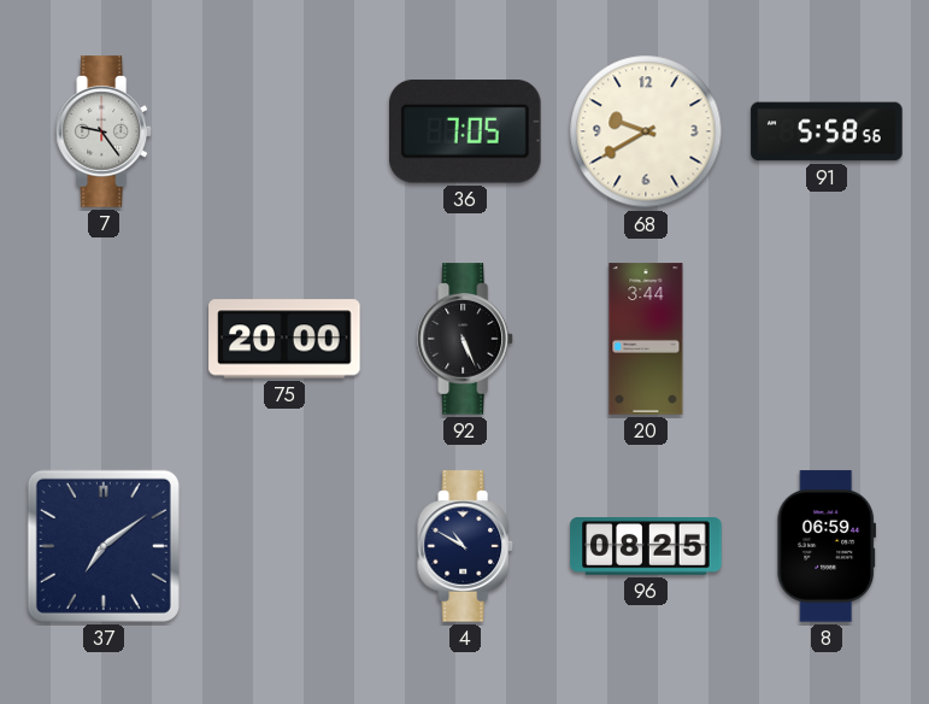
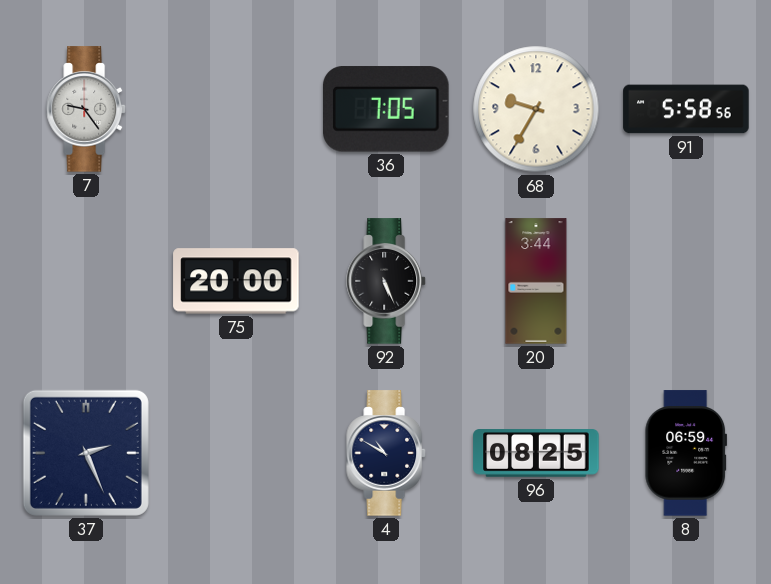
68: 9:40 -> 9:35 (536, 109)
37: 7:09 -> 2:26 (86, 453)
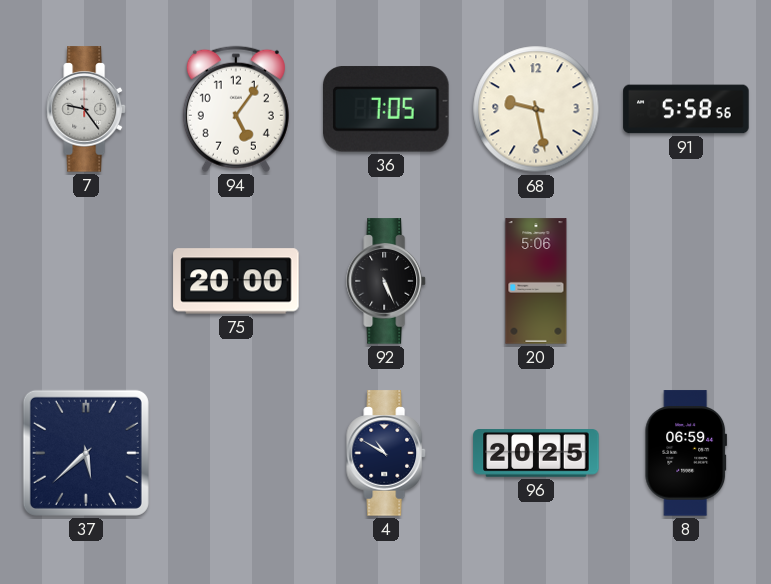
94: none -> 5:06 (236, 109)
68: 9:35 -> 9:28 (536, 109)
20: 3:44 -> 5:06 (536, 281)
37: 2:26 -> 5:38 (86, 453)
96: 08:25 -> 20:25 (536, 453)
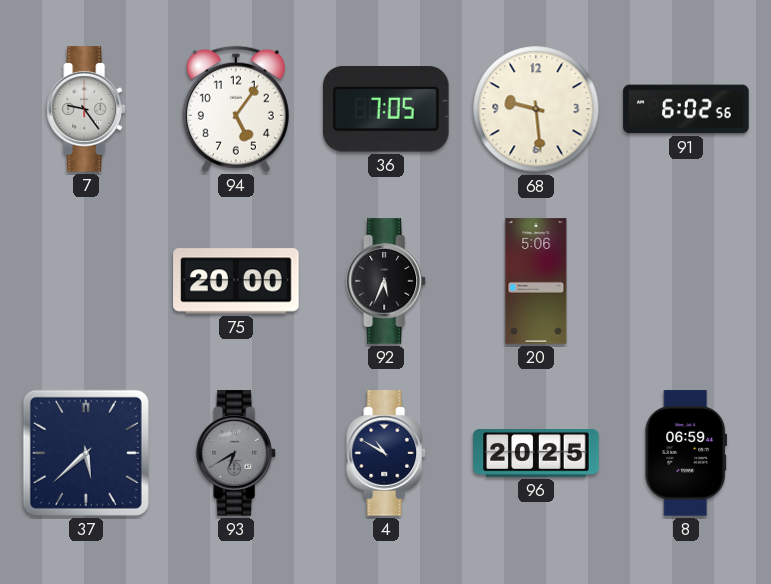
68: 9:28 -> 9:29 (536, 109)
91: 5:58 -> 6:02 (686, 109)
92: 5:26 -> 5:34 (387, 281)
93: none -> 6:40 (237, 453)
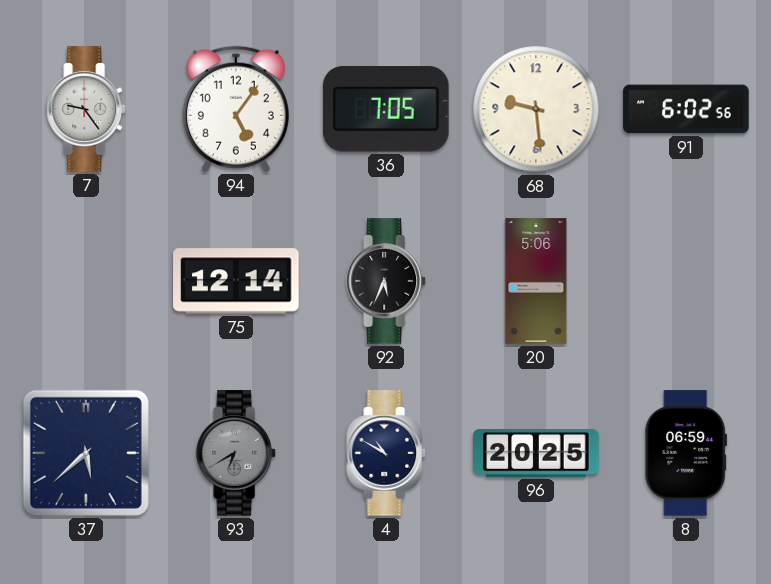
75: 20:00 -> 12:14 (236, 281)
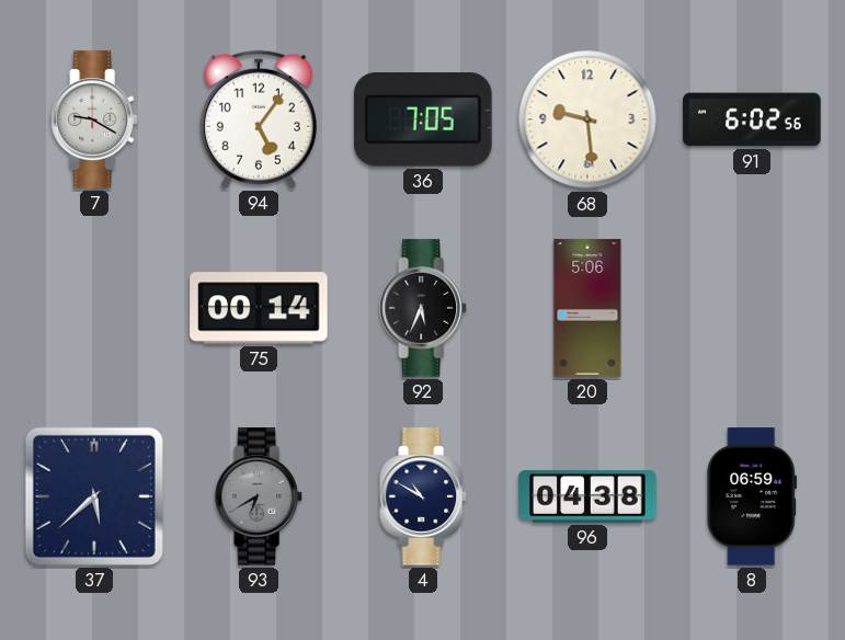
7: 9:24 -> 9:20 (95, 119)
75: 12:14 -> 00:14 (259, 308)
96: 20:25 -> 04:38 (587, 496)
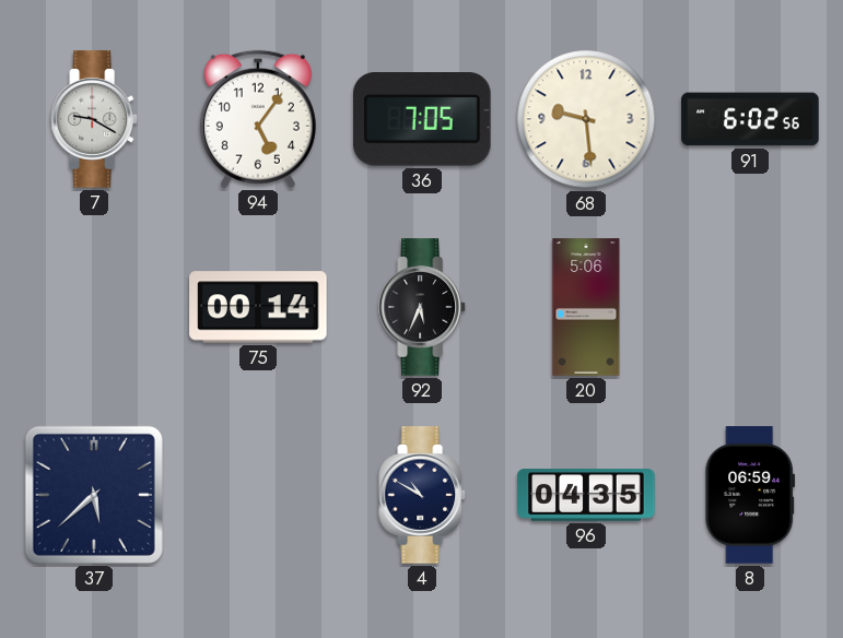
93: 6:40 -> none (260, 496)
96: 04:38 -> 04:35 (586, 495)
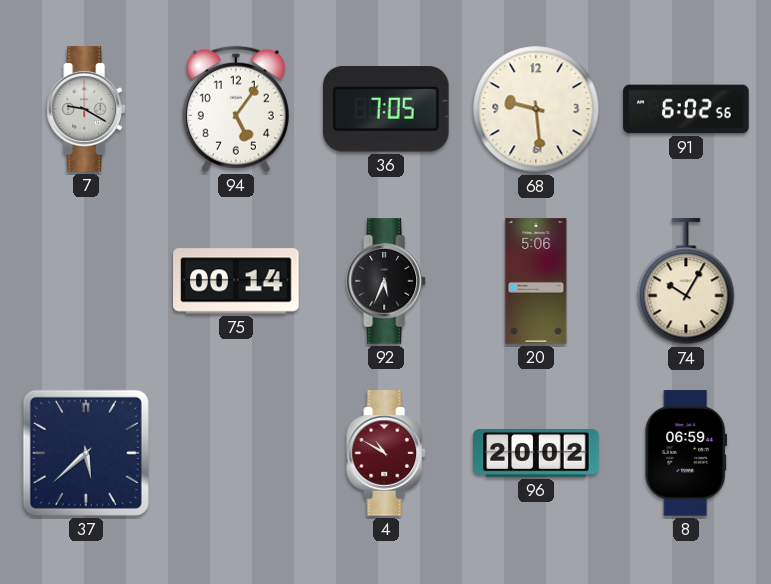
74: none -> 10:05 (686, 282)
4 dial: navy -> burgundy (387, 453)
96: 04:35 -> 20:02 (536, 453)
